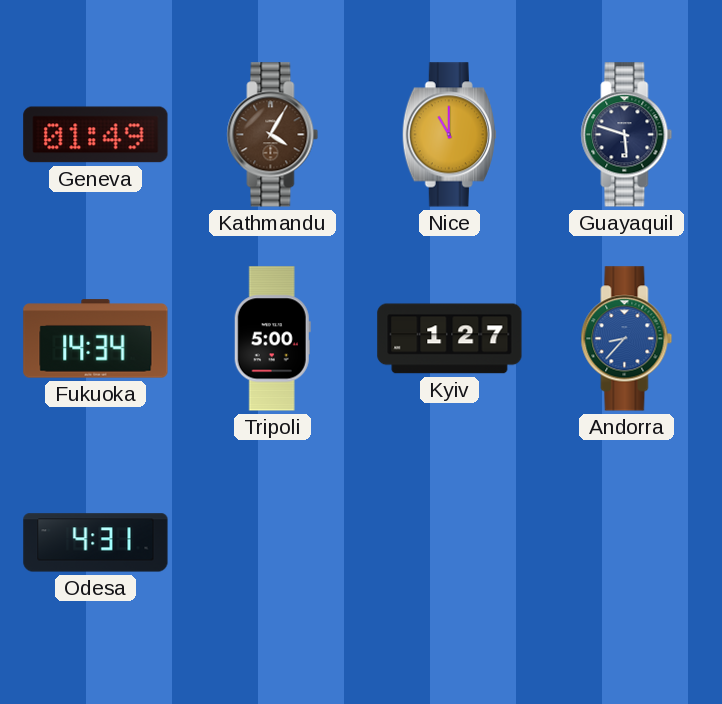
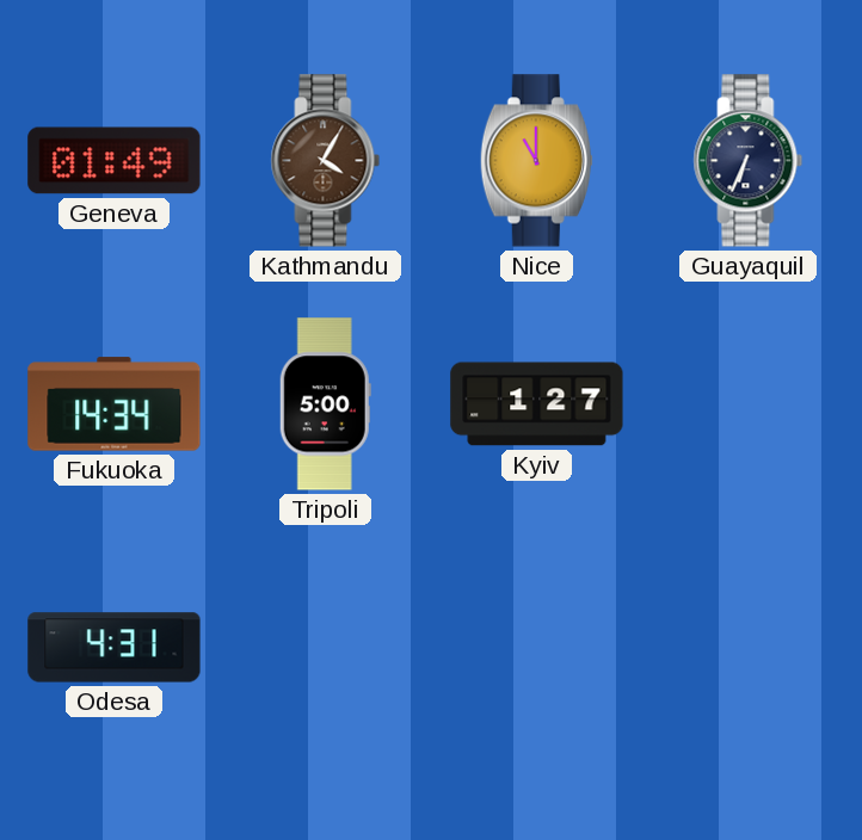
Guayaquil: 5:48 -> 6:34 (749, 161)
Andorra: 8:37 -> none (627, 339)
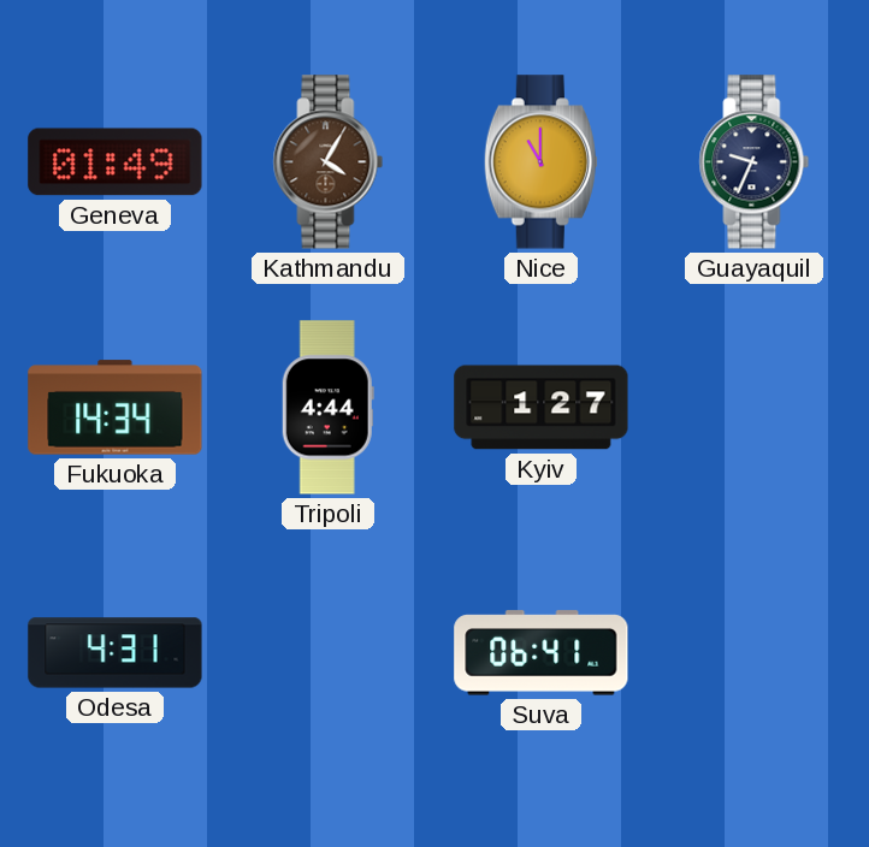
Guayaquil: 6:34 -> 9:34 (755, 162)
Tripoli: 5:00 -> 4:44 (327, 408)
Suva: none -> 06:41 (542, 653)
